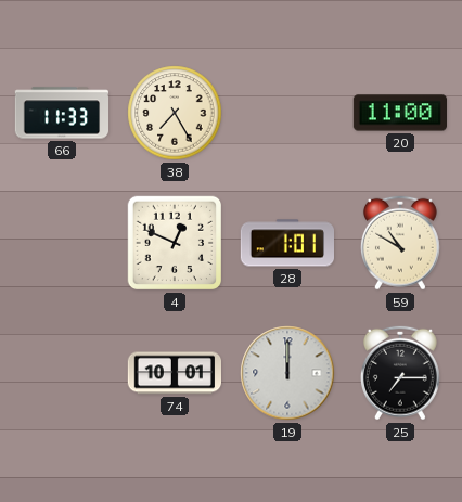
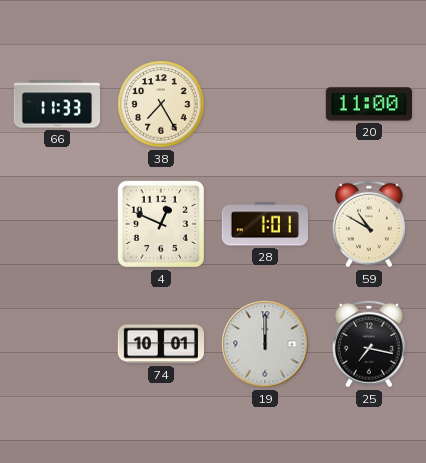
25: 7:15 -> 7:17 (369, 344)
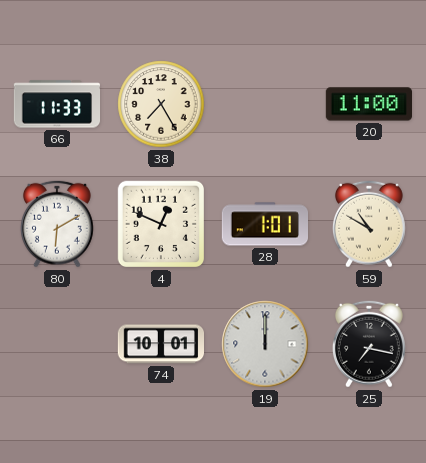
80: none -> 6:10 (57, 224)
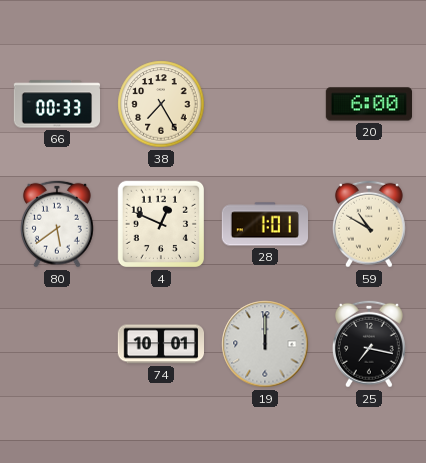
66: 11:33 -> 00:33 (57, 104)
20: 11:00 -> 6:00 (368, 104)
80: 6:10 -> 5:39 (57, 224)
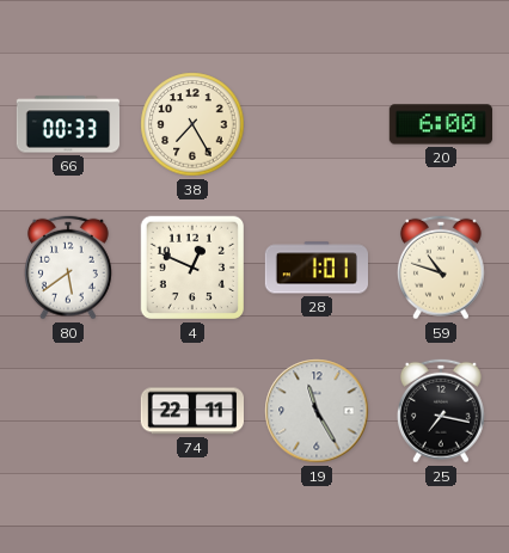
59: 10:50 -> 10:48 (441, 268)
74: 10:01 -> 22:11 (191, 411)
19: 12:00 -> 11:25 (317, 411)
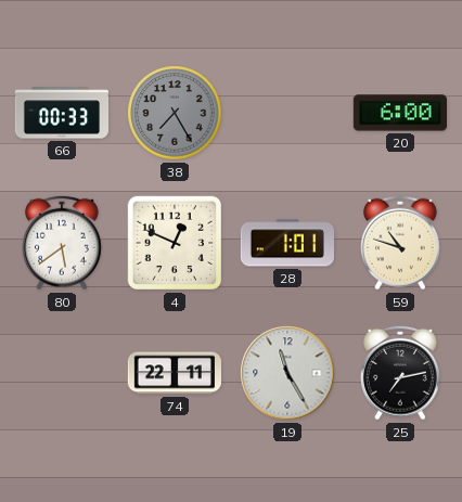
38 dial: cream -> grey (175, 113)
25: 7:17 -> 7:13 (400, 373)
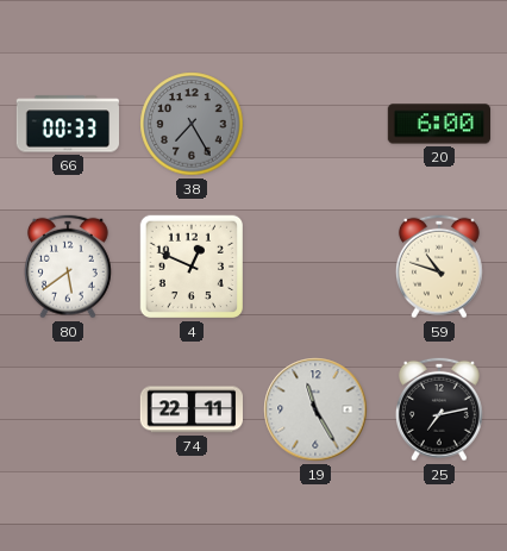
28: 1:01 -> none (286, 243)
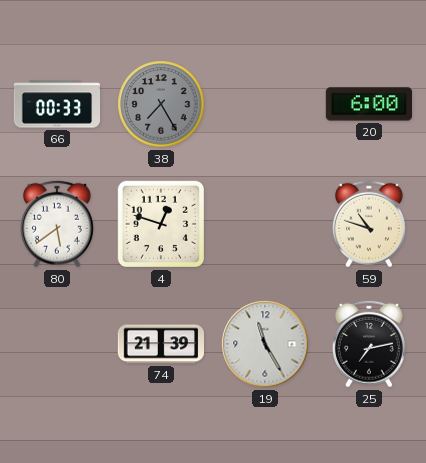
4: 12:49 -> 12:48 (160, 224)
74: 22:11 -> 21:39 (160, 344)
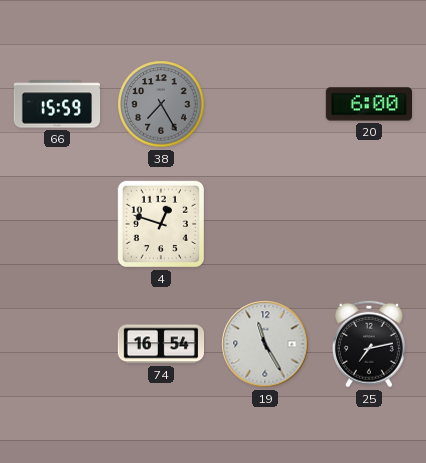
66: 00:33 -> 15:59 (57, 104)
80: 5:39 -> none (57, 224)
59: 10:48 -> none (369, 224)
74: 21:39 -> 16:54 (160, 344)
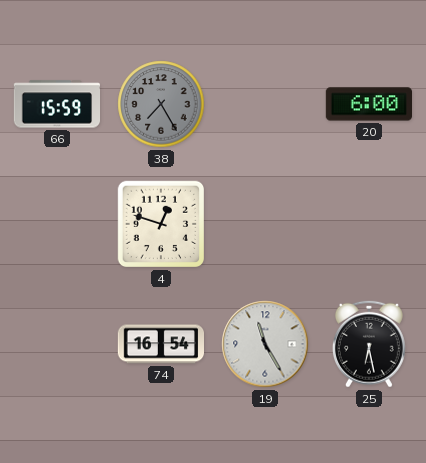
25: 7:13 -> 6:28 (369, 344)
